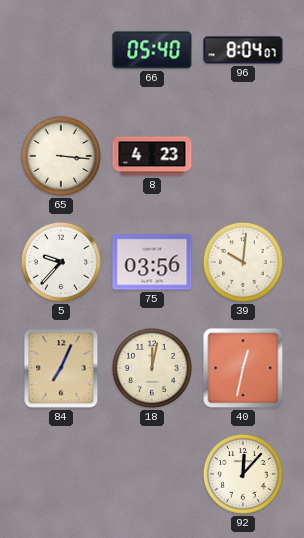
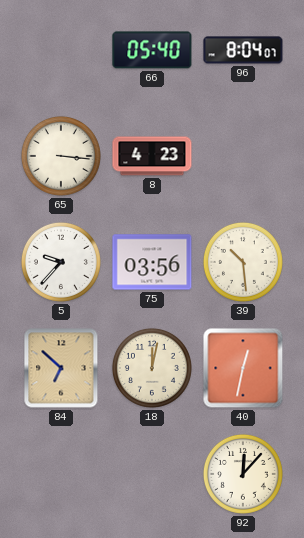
39: 10:01 -> 10:29 (243, 262)
84: 7:04 -> 6:52 (61, 368)
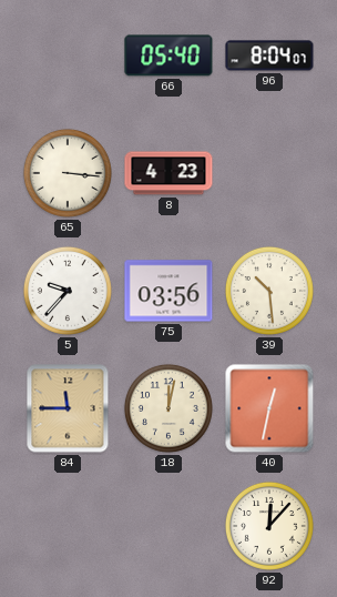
84: 6:52 -> 11:45 (68, 408)
